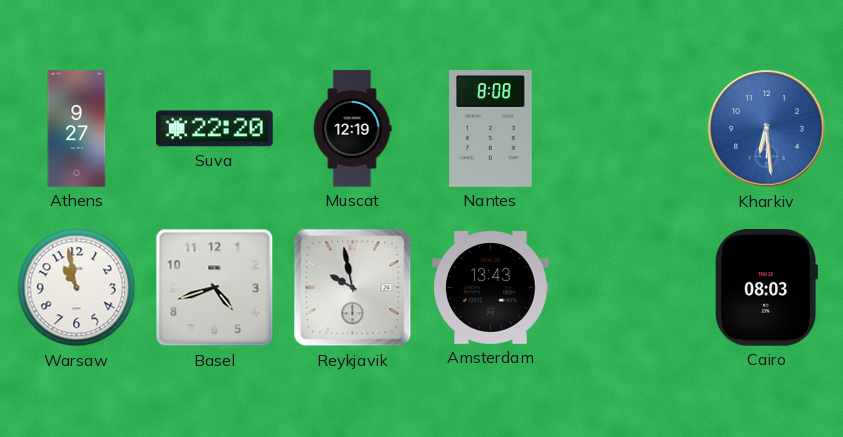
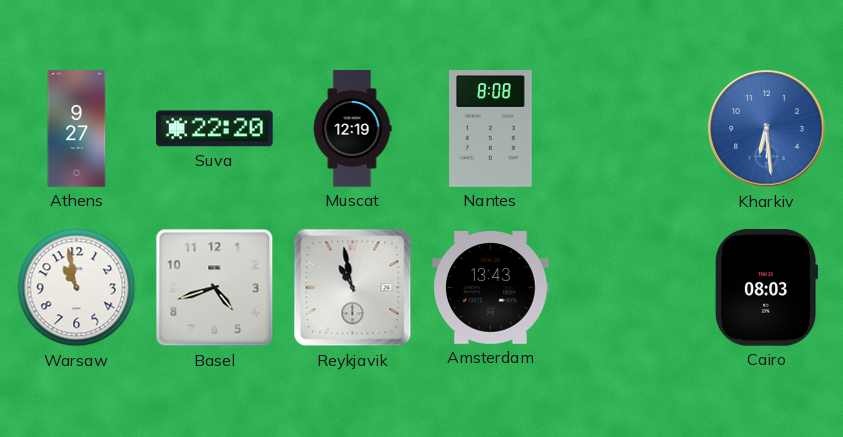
Reykjavik: 9:58 -> 10:58 (353, 288)
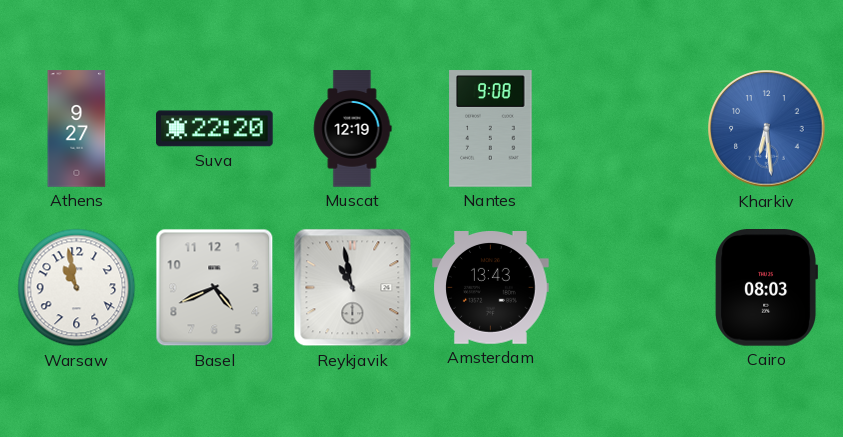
Nantes: 8:08 -> 9:08 (491, 129)
Basel: 4:42 -> 4:41 (215, 288)
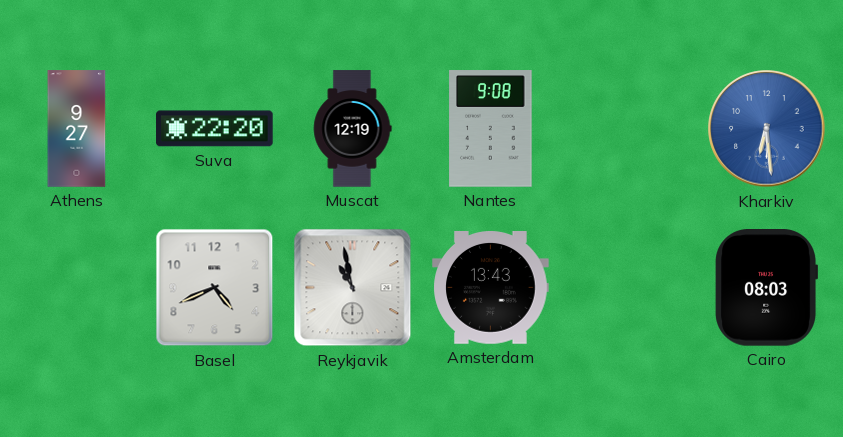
Warsaw: 10:58 -> none (77, 288)
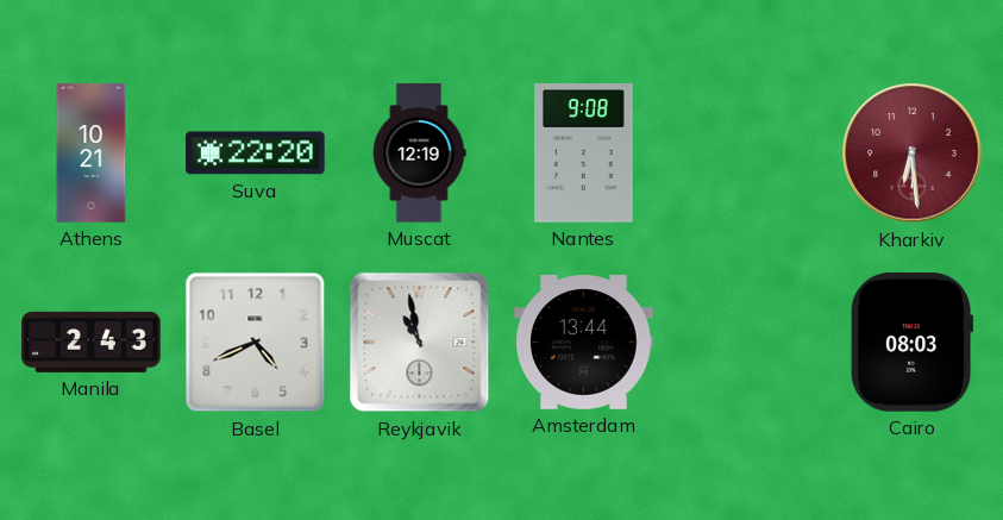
Athens: 9:27 -> 10:21 (92, 154)
Kharkiv dial: blue -> burgundy (913, 154)
Manila: none -> 2:43 (92, 342)
Amsterdam: 13:43 -> 13:44 (584, 343)
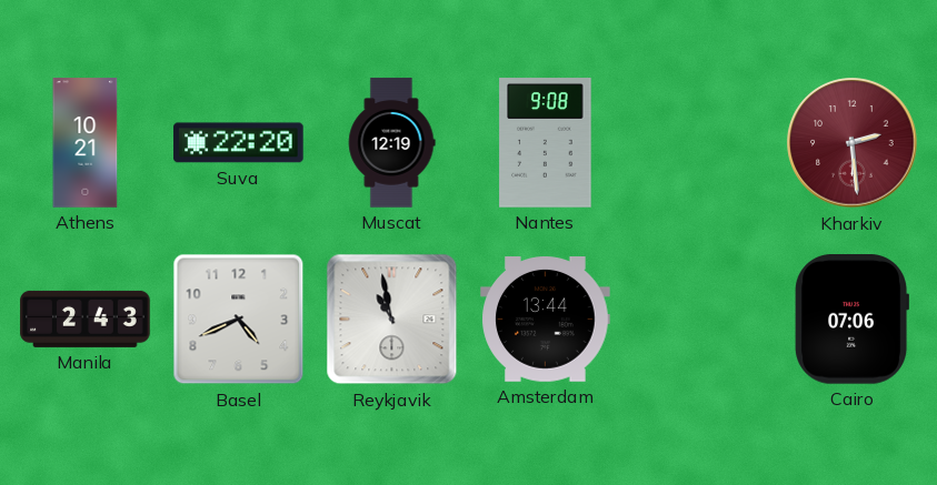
Kharkiv: 6:29 -> 2:29 (853, 143)
Cairo: 08:03 -> 07:06 (851, 320)
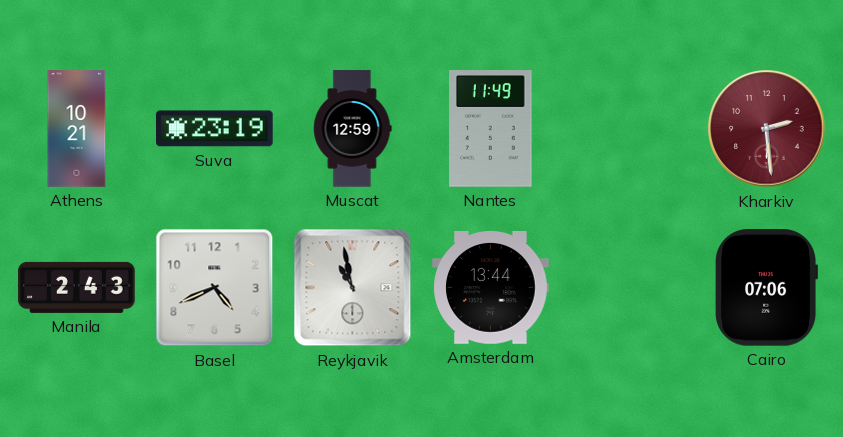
Suva: 22:20 -> 23:19 (215, 129)
Muscat: 12:19 -> 12:59 (352, 129)
Nantes: 9:08 -> 11:49 (491, 129)
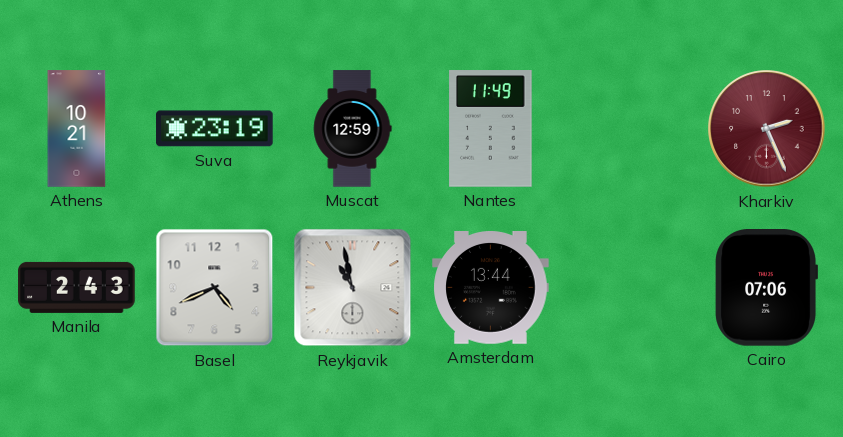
Kharkiv: 2:29 -> 2:26 (767, 129)
